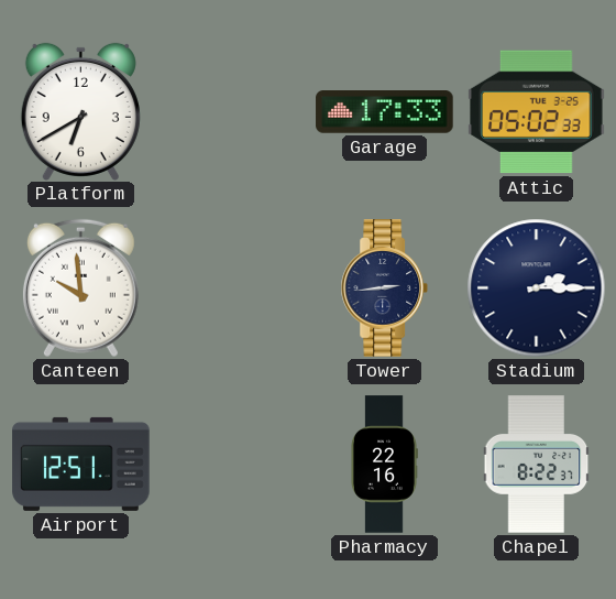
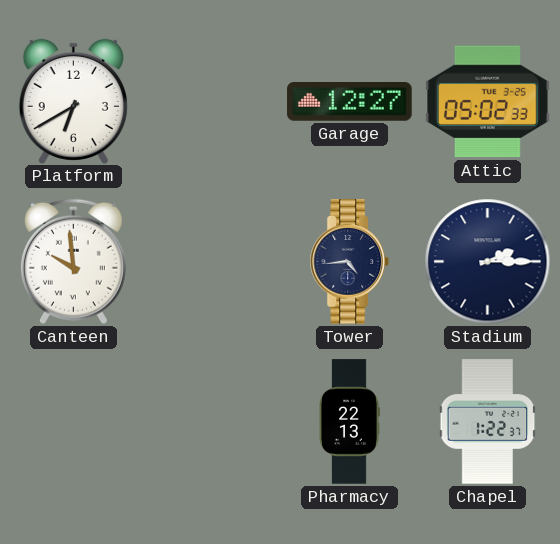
Garage: 17:33 -> 12:27 (350, 102)
Tower: 2:44 -> 4:44 (350, 262)
Airport: 12:51 -> none (81, 464)
Pharmacy: 22:16 -> 22:13 (349, 422)
Chapel: 8:22 -> 1:22 (488, 422)
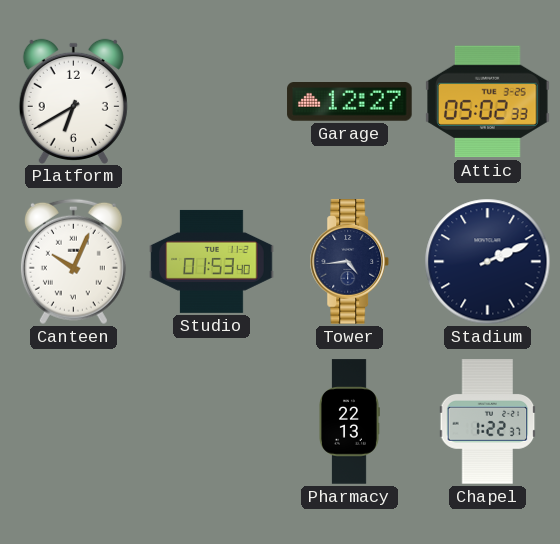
Canteen: 9:59 -> 10:04 (73, 262)
Studio: none -> 01:53 (212, 261)
Stadium: 2:15 -> 2:11 (488, 262)
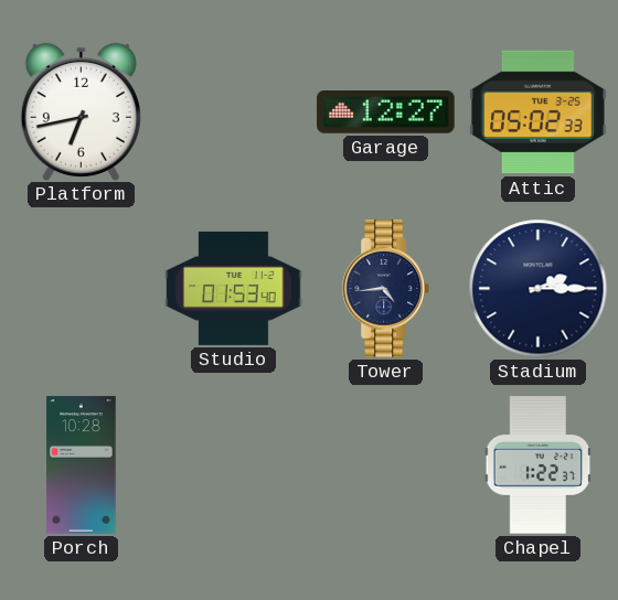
Platform: 6:40 -> 6:43 (81, 111)
Canteen: 10:04 -> none (73, 262)
Stadium: 2:11 -> 2:15 (539, 289)
Porch: none -> 10:28 (82, 465)
Pharmacy: 22:13 -> none (349, 422)
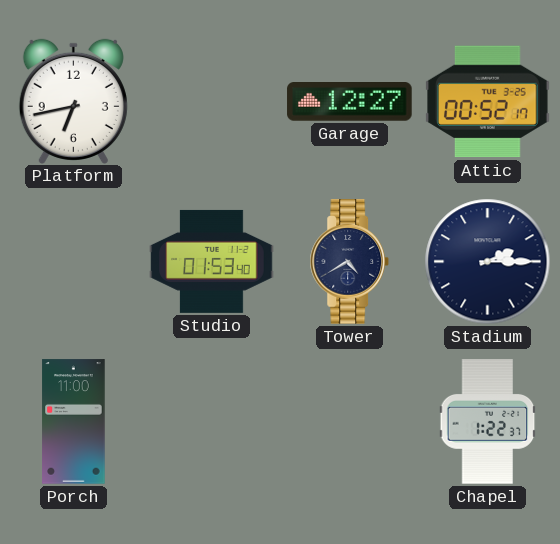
Attic: 05:02 -> 00:52 (488, 102)
Tower: 4:44 -> 4:40 (350, 262)
Porch: 10:28 -> 11:00 (74, 422)
